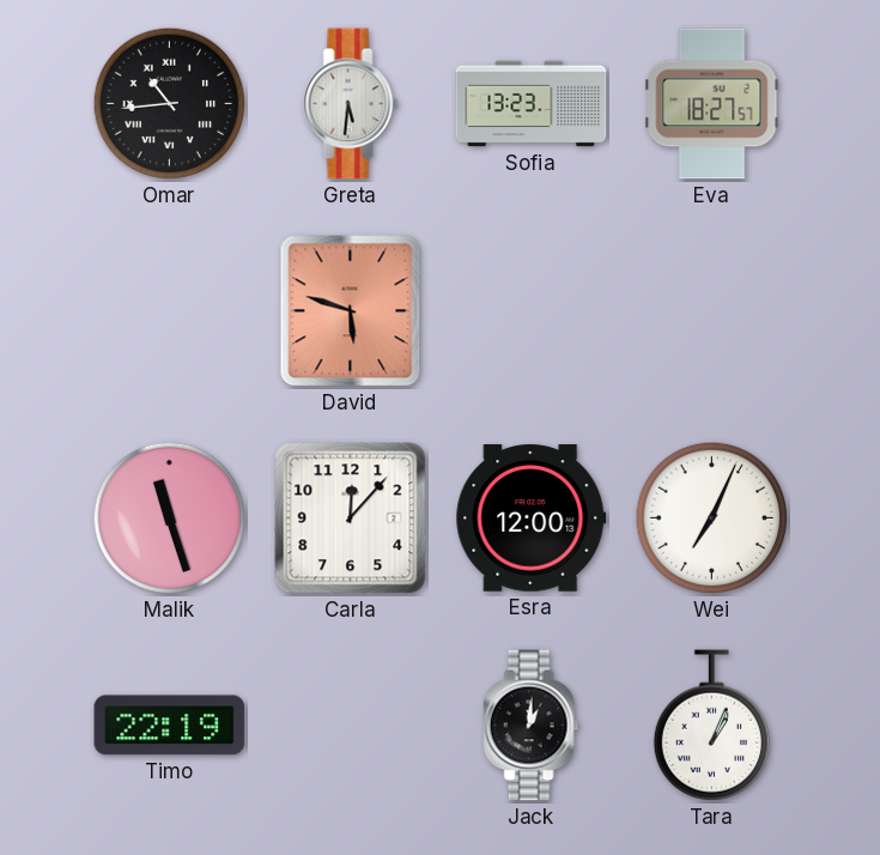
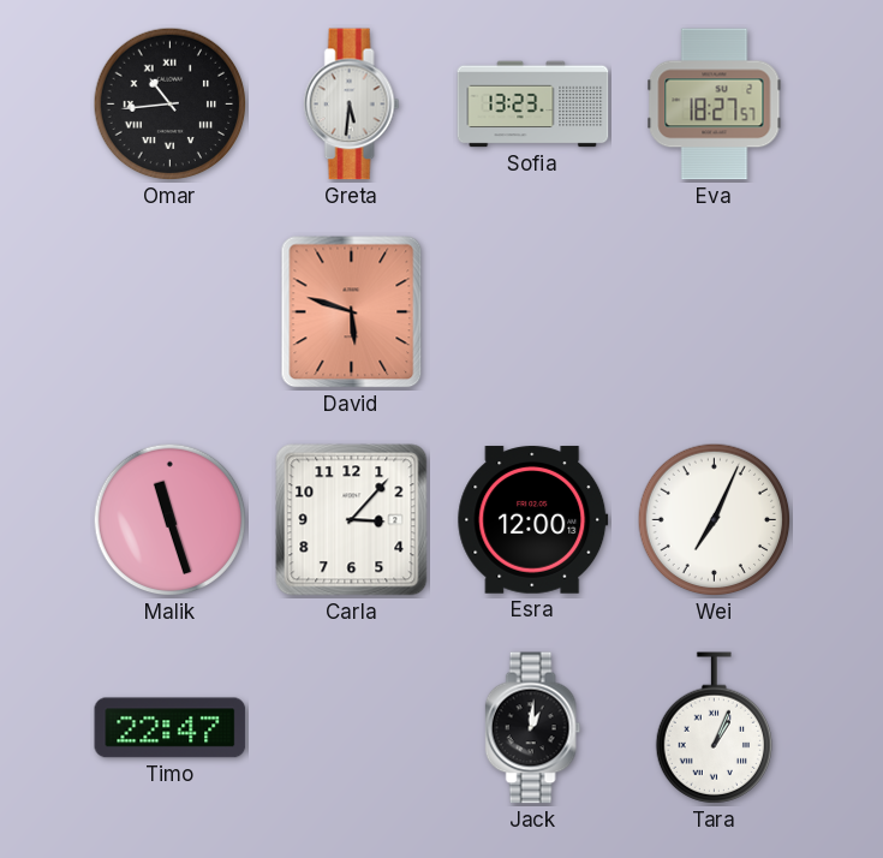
Carla: 12:07 -> 3:07 (352, 520)
Timo: 22:19 -> 22:47 (171, 728)
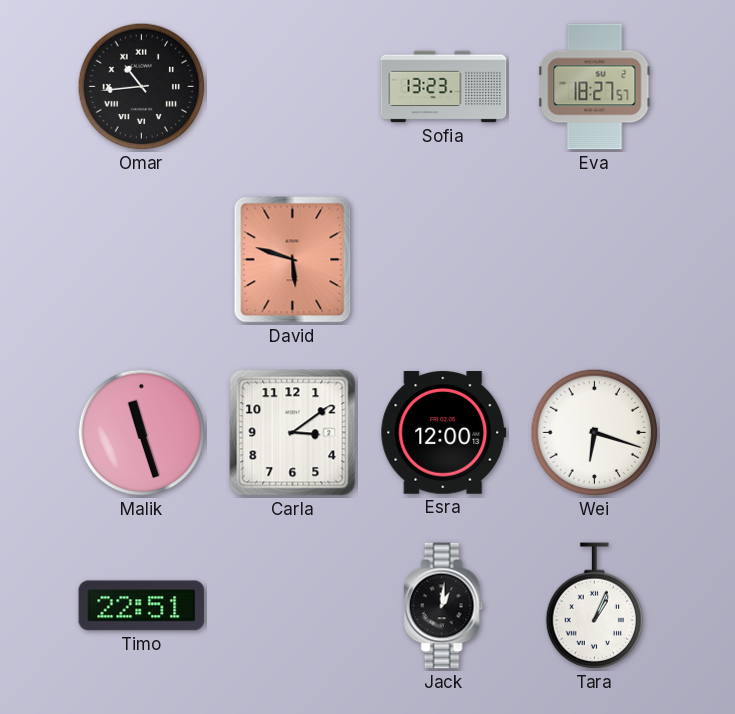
Greta: 5:31 -> none (352, 105)
Carla: 3:07 -> 3:09 (293, 433)
Wei: 7:04 -> 6:18 (595, 433)
Timo: 22:47 -> 22:51 (142, 606)
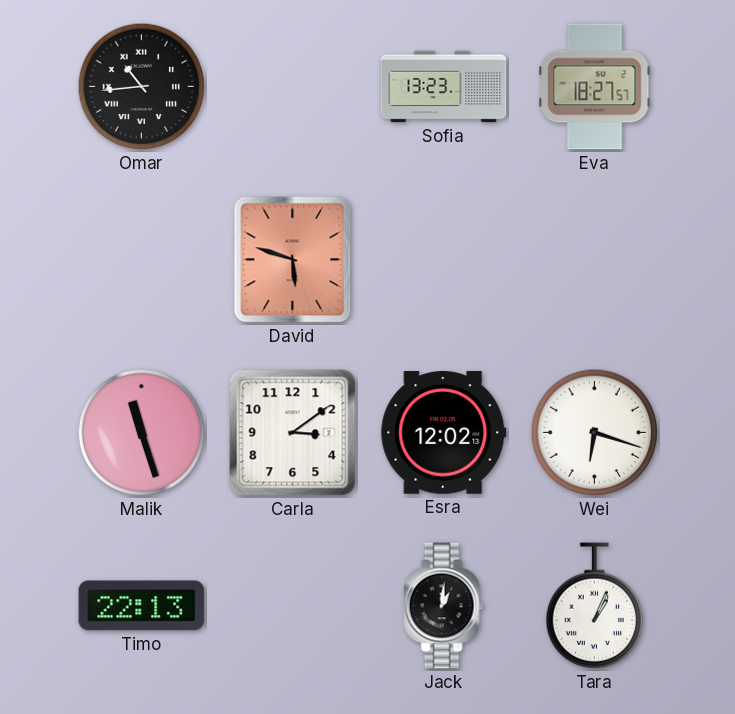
Esra: 12:00 -> 12:02 (444, 433)
Timo: 22:51 -> 22:13 (142, 606)
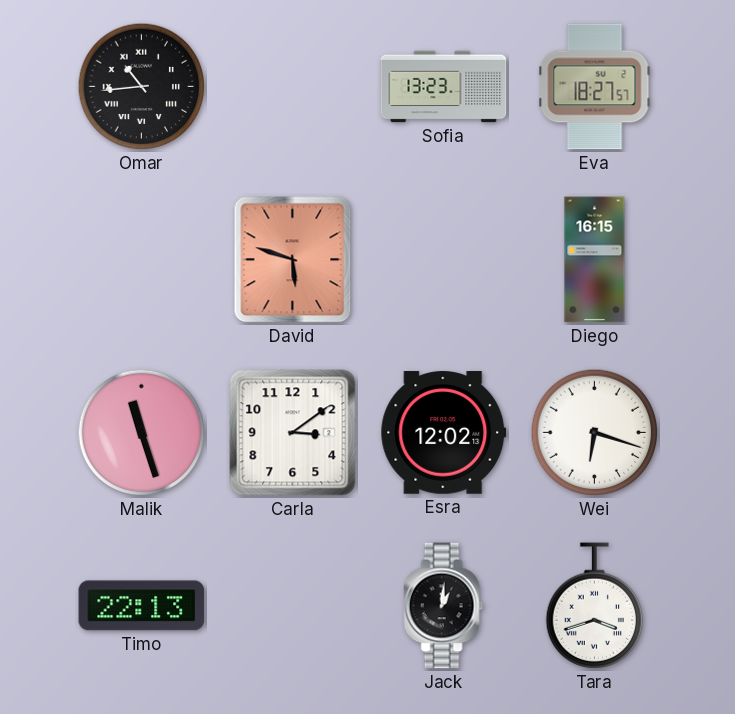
Diego: none -> 16:15 (595, 260)
Tara: 1:04 -> 3:42 (594, 606)
